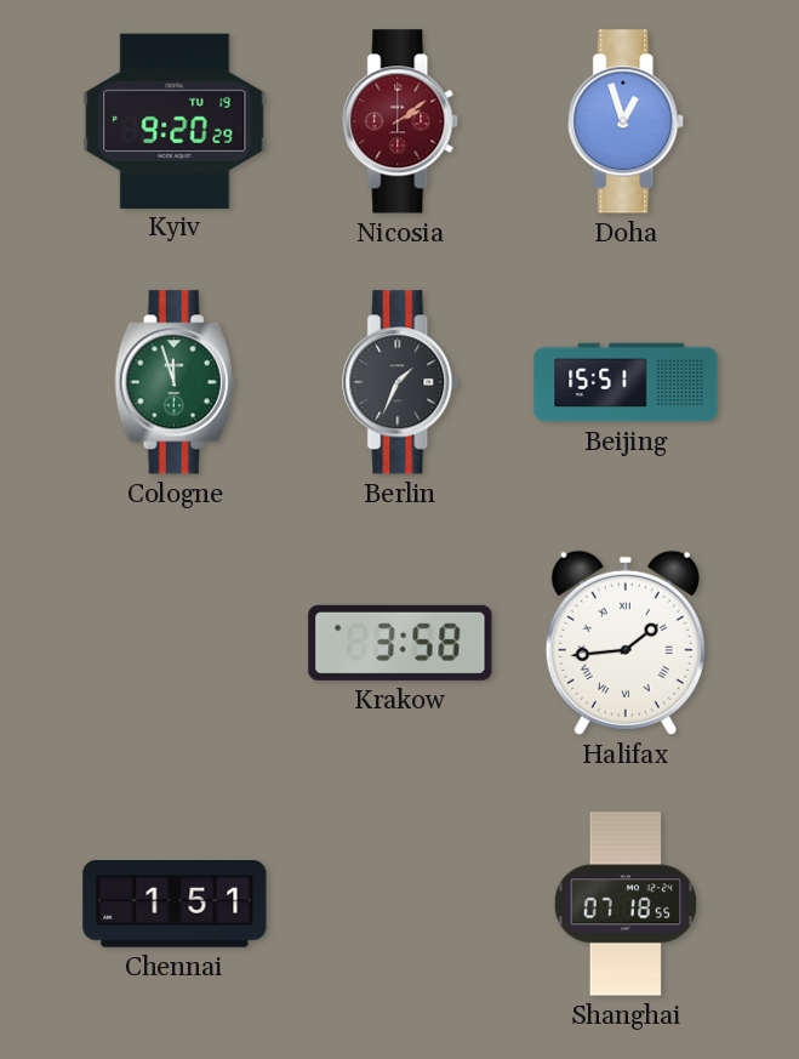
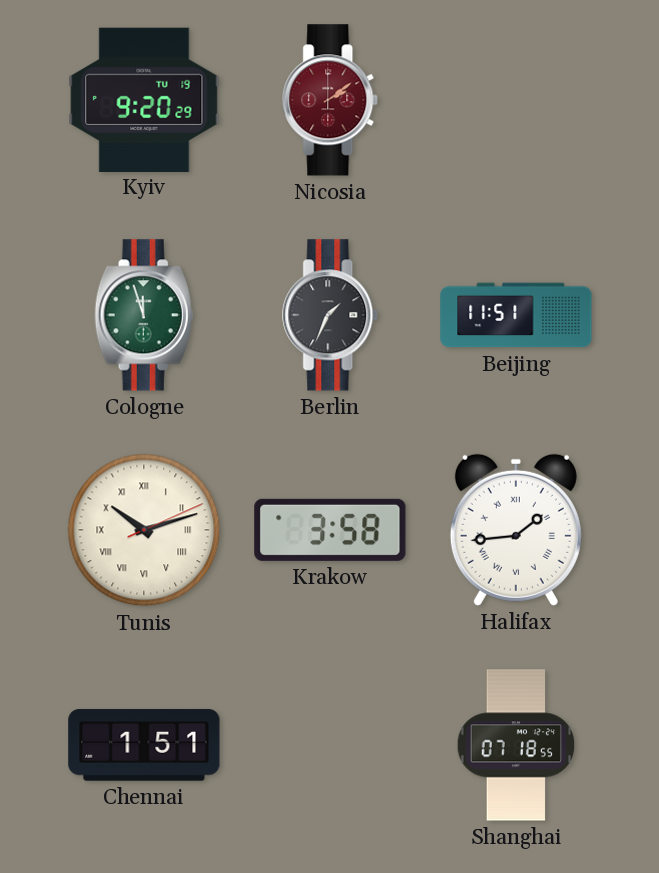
Doha: 12:57 -> none (627, 121)
Beijing: 15:51 -> 11:51 (516, 315)
Tunis: none -> 10:12 (144, 530)
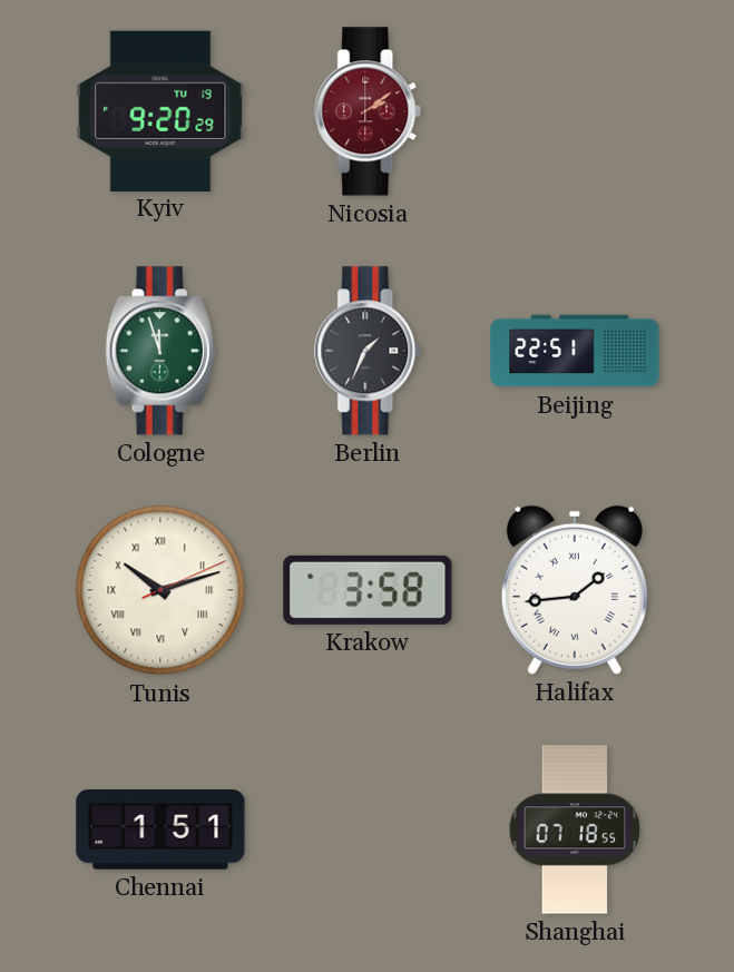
Beijing: 11:51 -> 22:51 (575, 351)
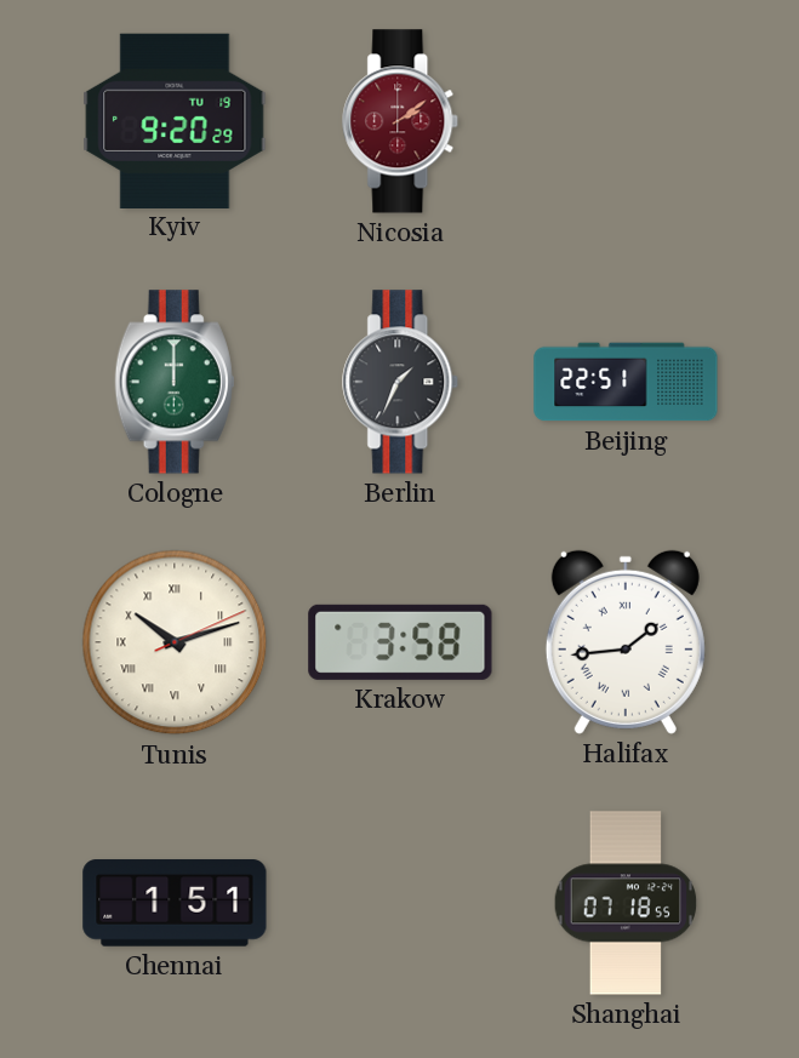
Cologne: 11:57 -> 12:00 (175, 382)
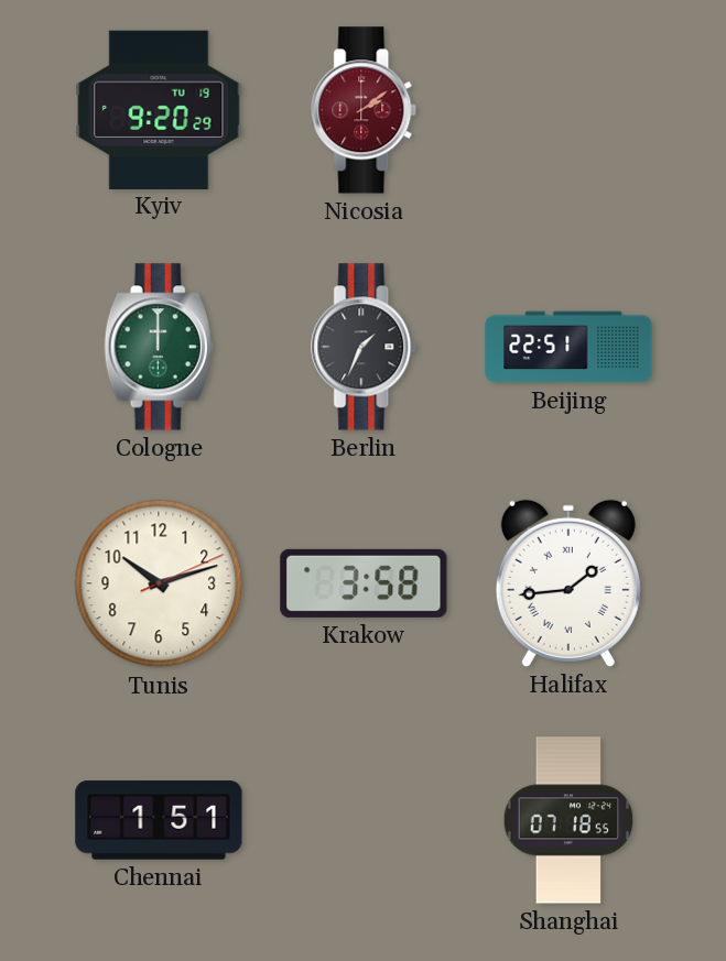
Tunis numerals: Roman -> Arabic (159, 583)
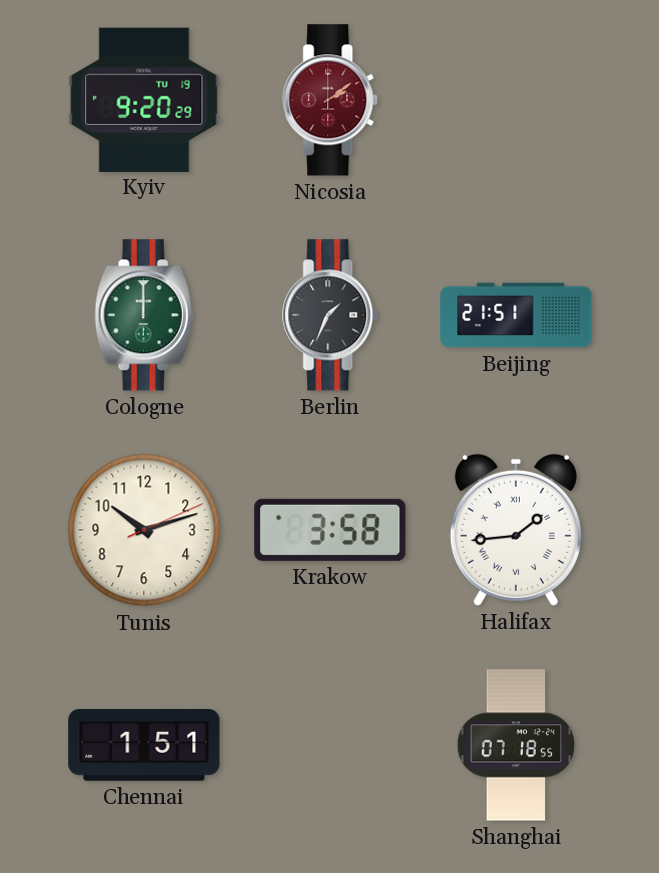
Beijing: 22:51 -> 21:51 (516, 315)
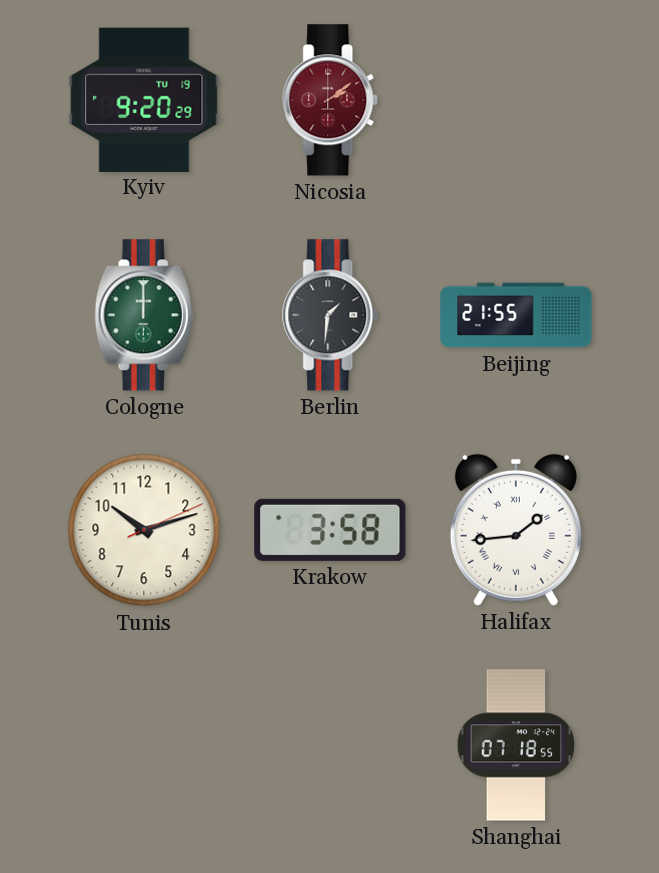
Berlin: 1:34 -> 1:31 (331, 315)
Beijing: 21:51 -> 21:55 (516, 315)
Chennai: 1:51 -> none (144, 745)
